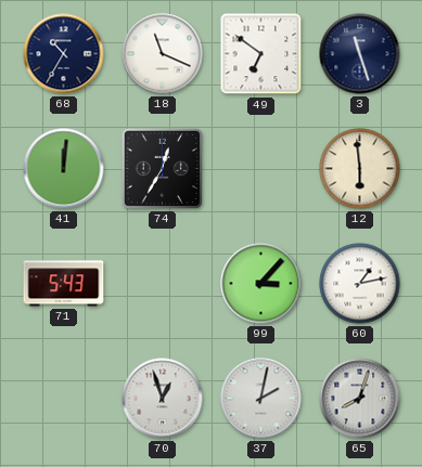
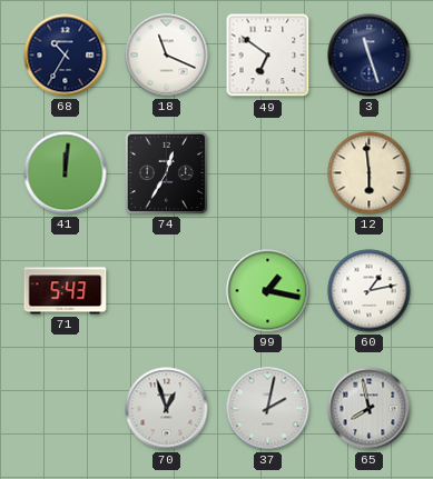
99: 3:07 -> 1:17 (268, 291)
65: 8:03 -> 7:58 (370, 409)
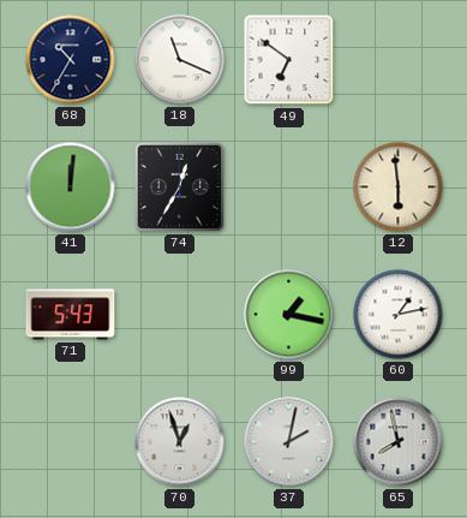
3: 11:27 -> none (370, 56)
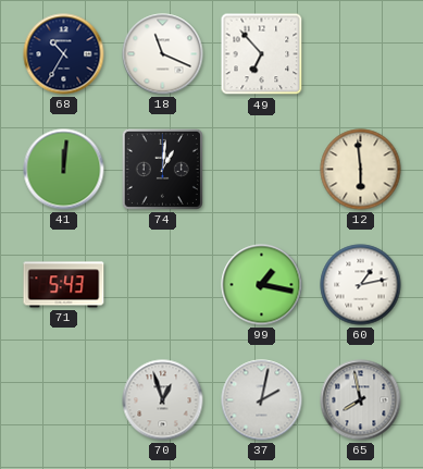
49: 6:51 -> 6:53 (262, 54)
74: 12:35 -> 1:01 (162, 169)
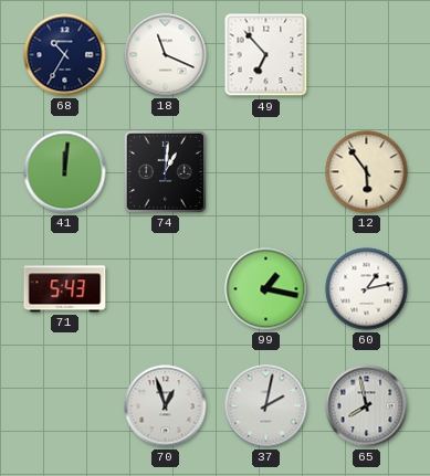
12: 5:59 -> 5:54 (367, 172)
